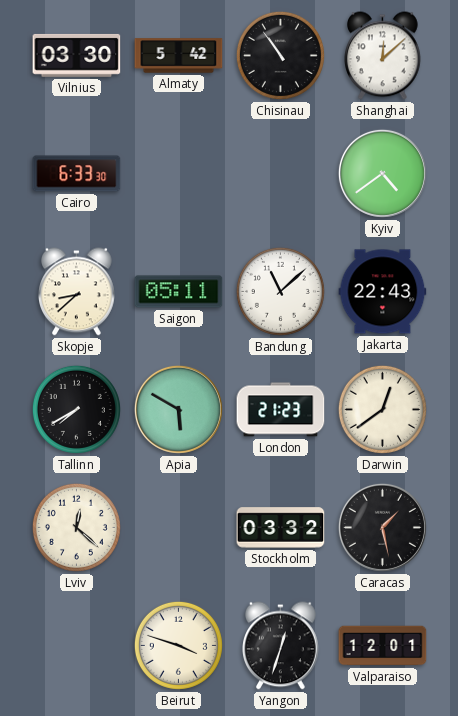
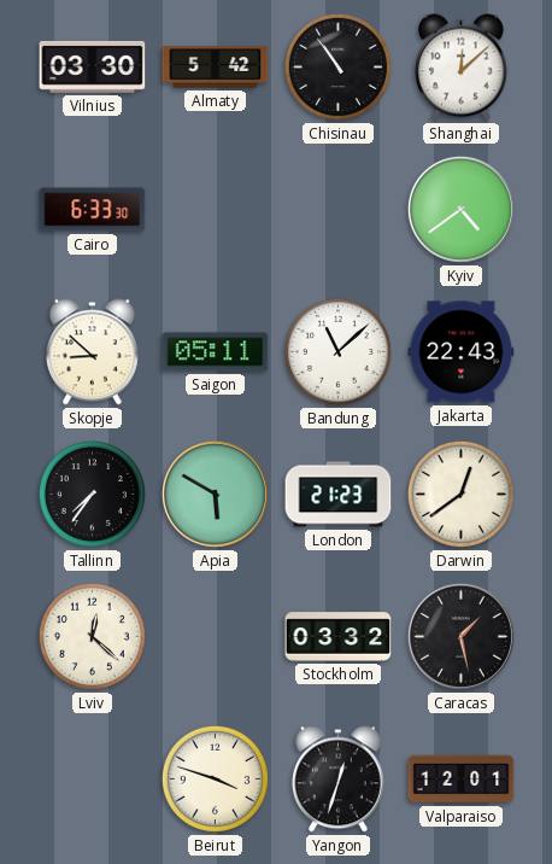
Skopje: 8:38 -> 8:52 (93, 352)
Tallinn: 7:40 -> 7:36 (92, 494)
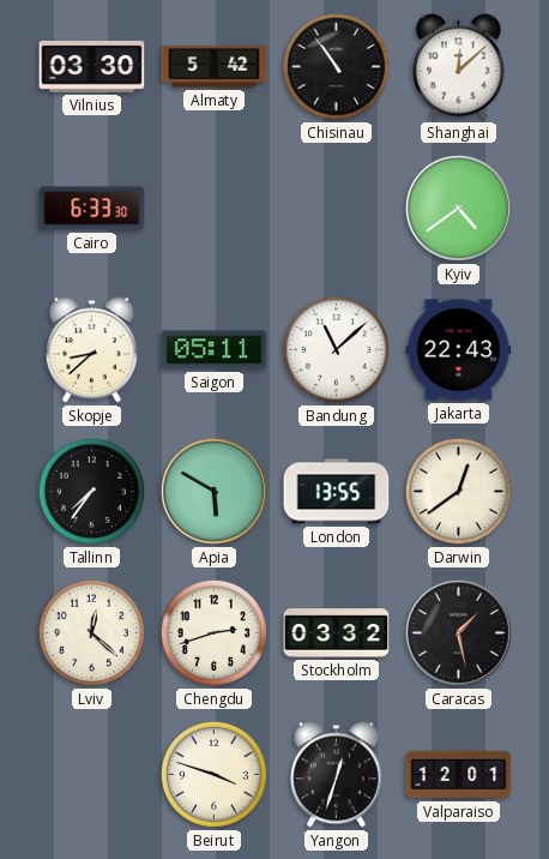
Skopje: 8:52 -> 8:38 (92, 350)
London: 21:23 -> 13:55 (337, 492)
Chengdu: none -> 2:42 (213, 632)
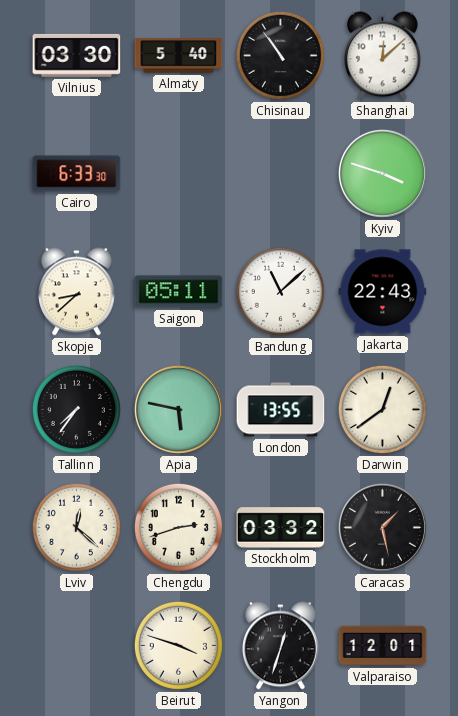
Almaty: 5:42 -> 5:40 (179, 56)
Kyiv: 4:39 -> 3:48 (382, 173)
Apia: 5:50 -> 5:47 (178, 409)
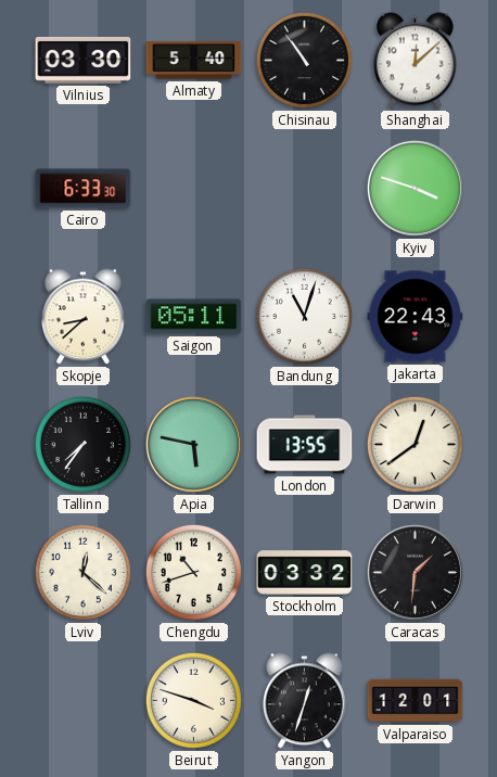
Bandung: 11:08 -> 11:03 (304, 316)
Chengdu: 2:42 -> 10:42 (193, 572)
Caracas: 1:28 -> 1:31 (415, 572)
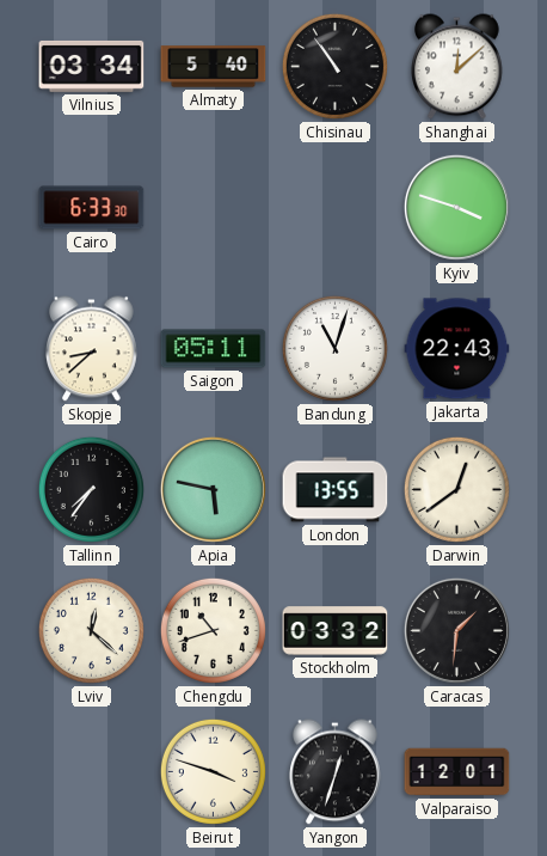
Vilnius: 03:30 -> 03:34 (92, 66)
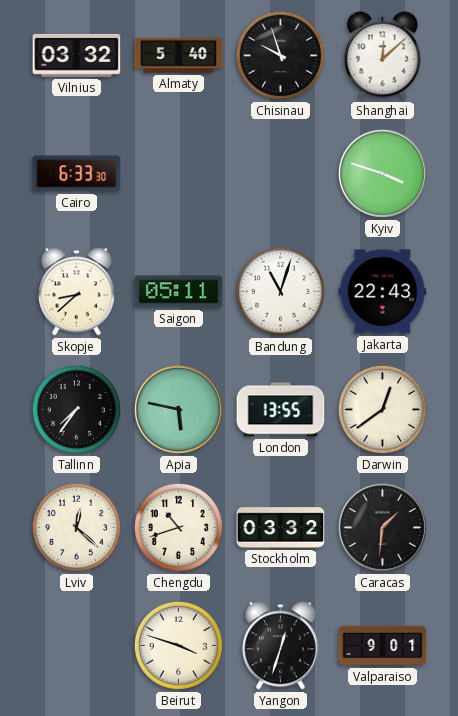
Vilnius: 03:34 -> 03:32 (77, 55)
Chisinau: 10:54 -> 9:57 (280, 55)
Valparaiso: 12:01 -> 9:01 (383, 646)
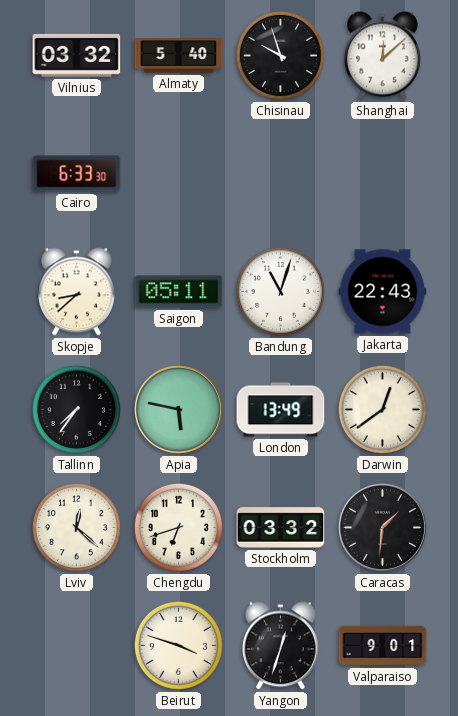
Kyiv: 3:48 -> none (382, 173)
London: 13:55 -> 13:49 (281, 410)
Chengdu: 10:42 -> 6:42 (178, 527)
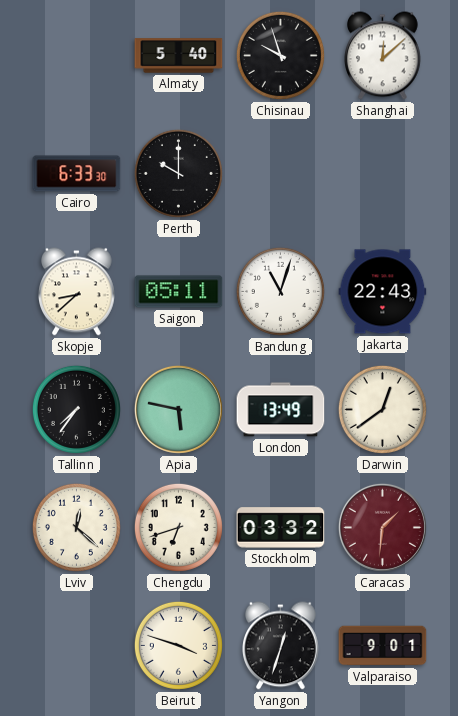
Vilnius: 03:32 -> none (77, 55)
Perth: none -> 10:00 (178, 173)
Caracas dial: black -> burgundy (382, 527)
